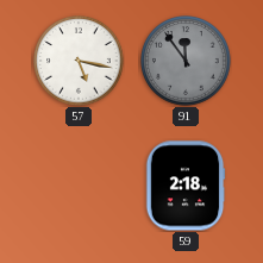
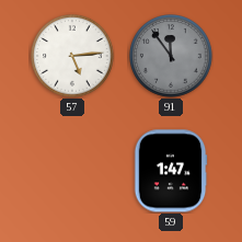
57: 5:17 -> 5:14 (72, 56)
59: 2:18 -> 1:47 (171, 171)
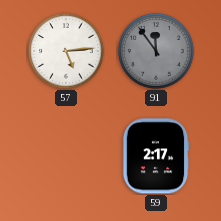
59: 1:47 -> 2:17 (156, 156)
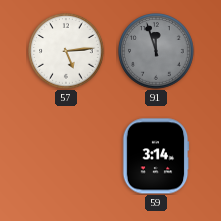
91: 11:54 -> 11:57 (156, 51)
59: 2:17 -> 3:14 (156, 156)
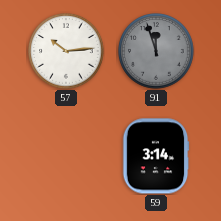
57: 5:14 -> 10:14 (66, 51)
